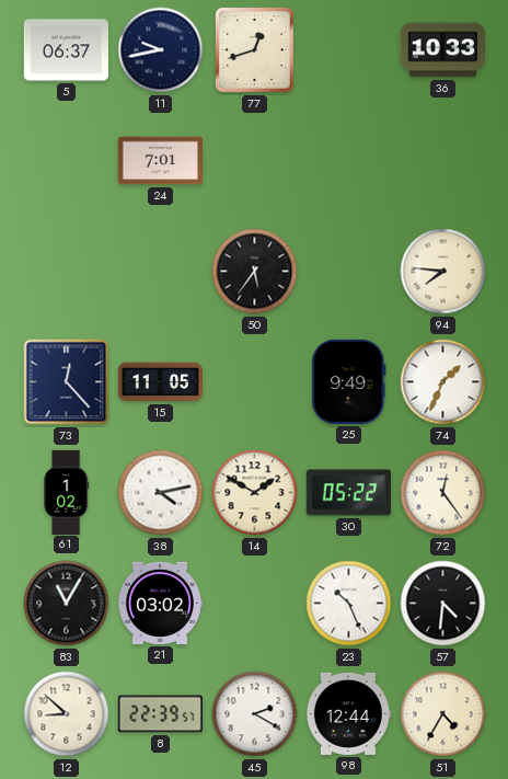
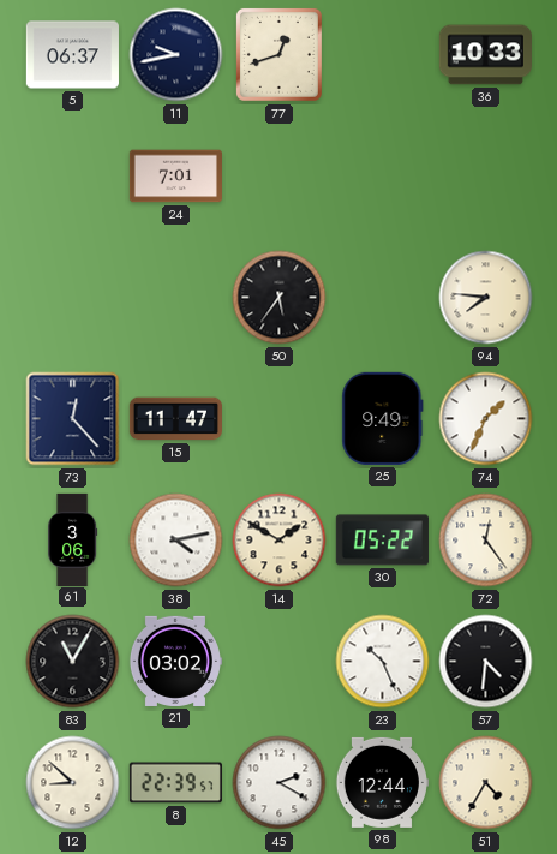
15: 11:05 -> 11:47 (175, 419)
61: 1:02 -> 3:06 (73, 539)
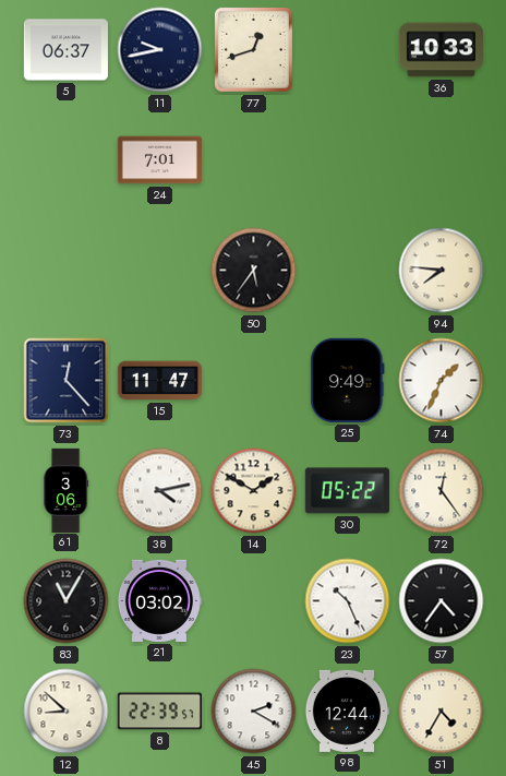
57: 4:31 -> 4:36 (442, 601)
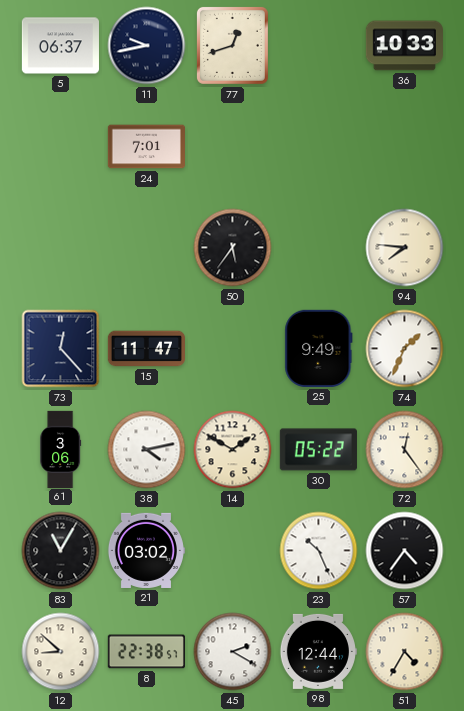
8: 22:39 -> 22:38 (146, 652)
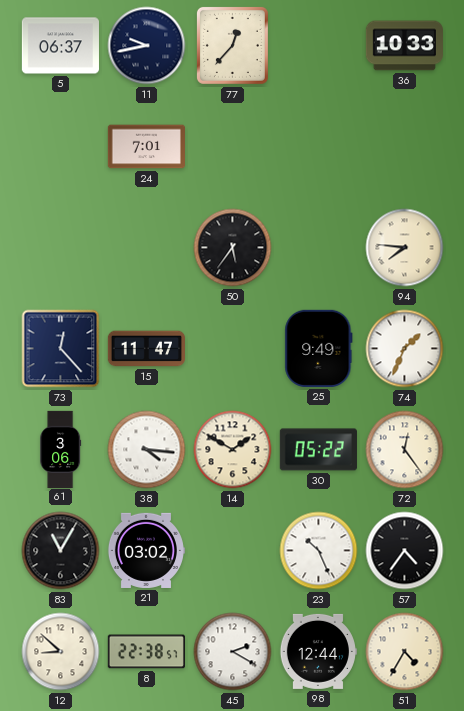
77: 12:42 -> 12:37 (232, 45)
38: 4:13 -> 4:16 (147, 450)
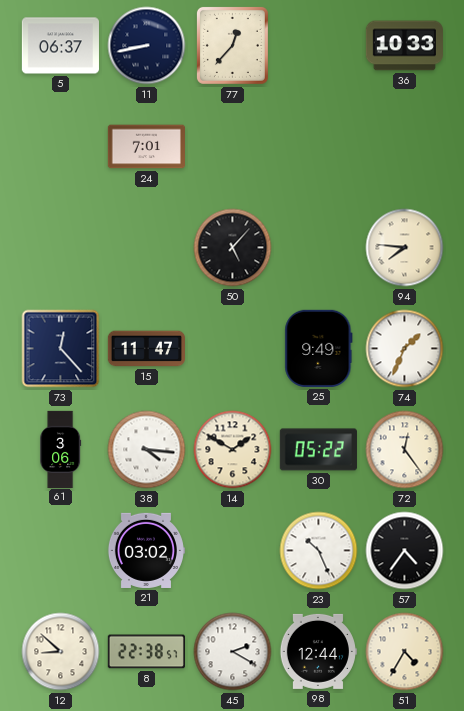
11: 9:43 -> 8:43 (147, 46)
50: 5:36 -> 5:07 (233, 248)
83: 11:05 -> none (61, 551)
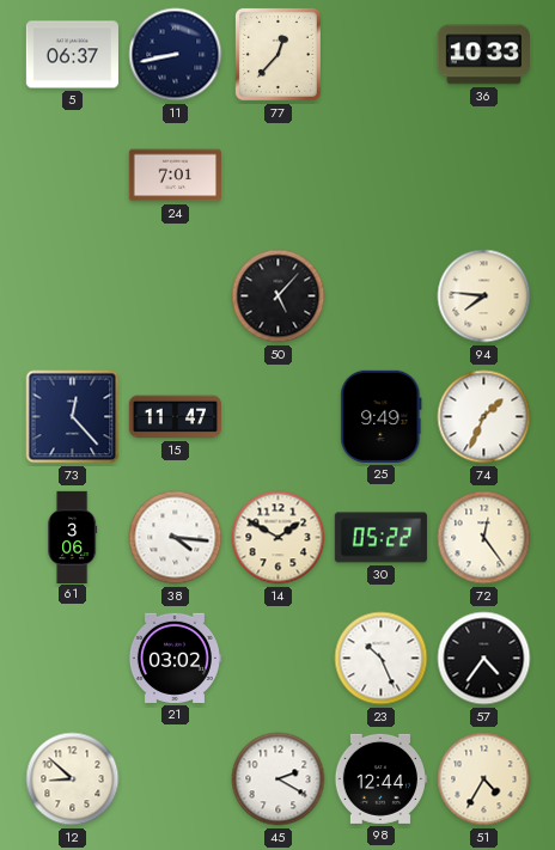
8: 22:38 -> none (146, 652)
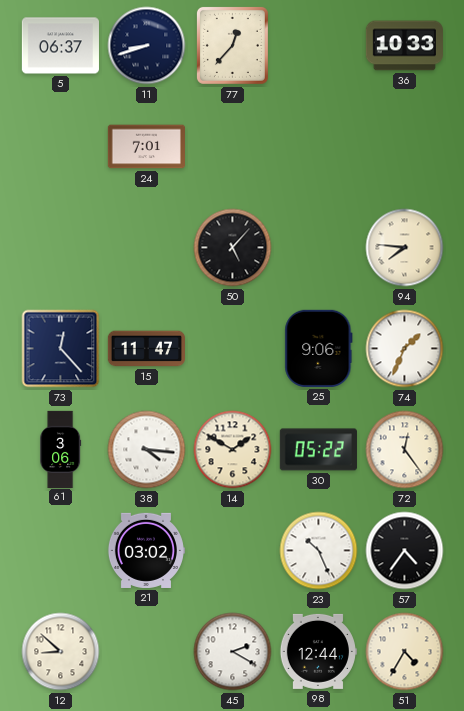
11: 8:43 -> 8:42 (147, 46)
25: 9:49 -> 9:06 (319, 348)
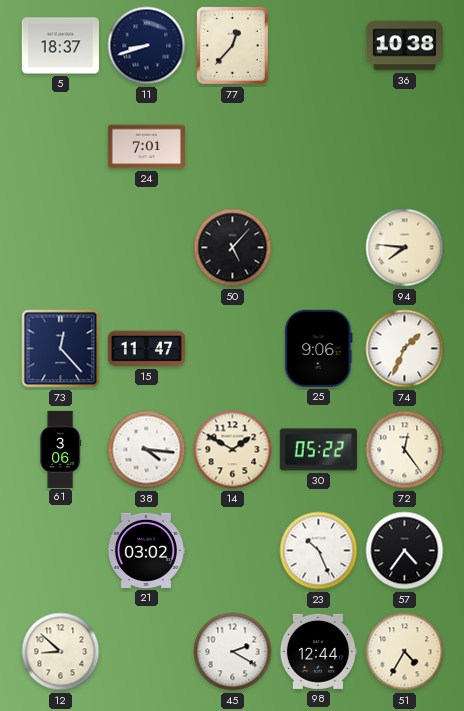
5: 06:37 -> 18:37 (60, 46)
36: 10:33 -> 10:38 (404, 46)
